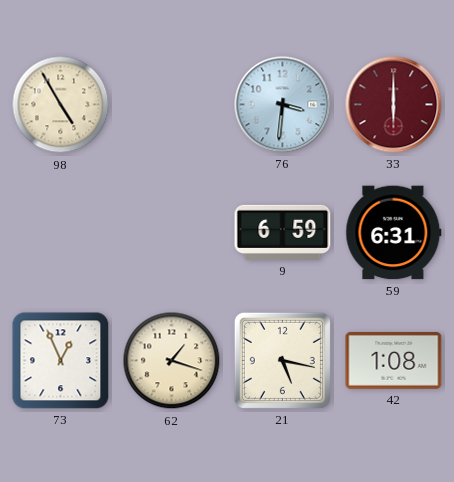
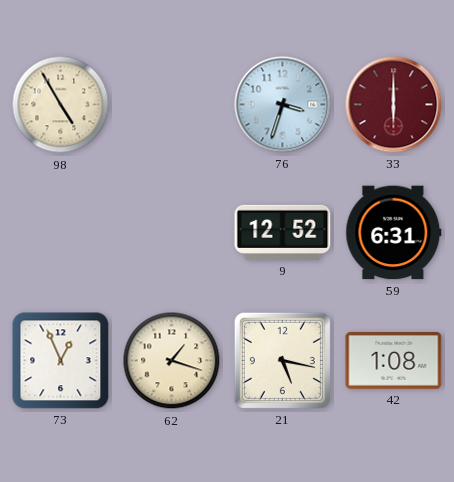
76: 3:31 -> 3:33 (283, 105)
9: 6:59 -> 12:52 (283, 232)
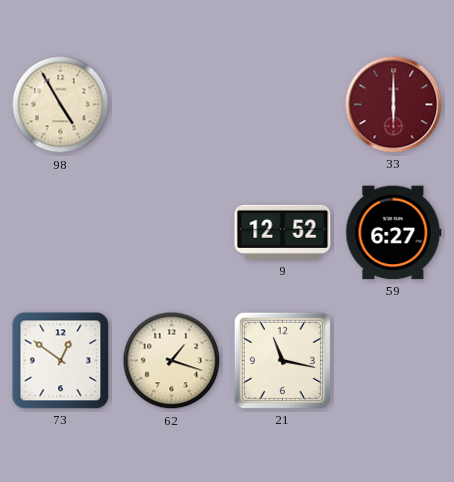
76: 3:33 -> none (283, 105)
59: 6:31 -> 6:27 (394, 233)
73: 12:56 -> 12:51 (61, 361)
21: 5:17 -> 11:17 (282, 360)
42: 1:08 -> none (394, 360)
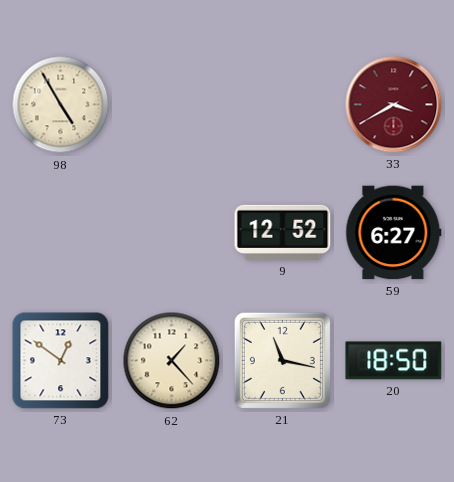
33: 6:00 -> 3:40 (394, 105)
62: 1:18 -> 1:23 (172, 361)
20: none -> 18:50 (394, 361)
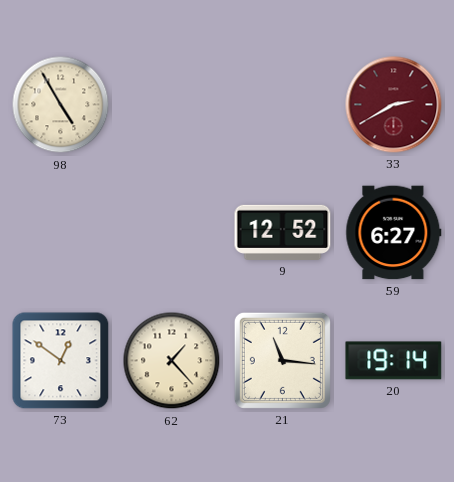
33: 3:40 -> 2:40 (394, 105)
21: 11:17 -> 11:16 (282, 360)
20: 18:50 -> 19:14 (394, 361)
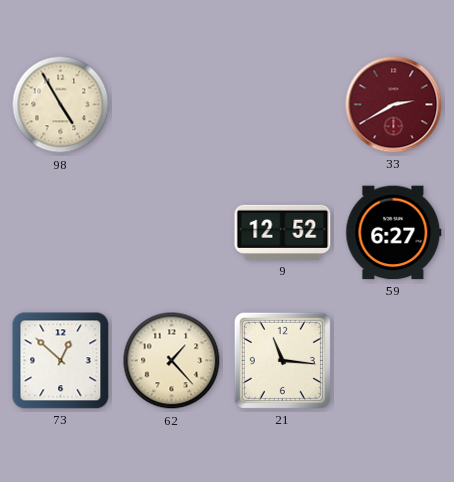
73: 12:51 -> 12:52 (61, 361)
20: 19:14 -> none (394, 361)
